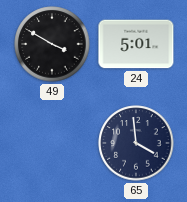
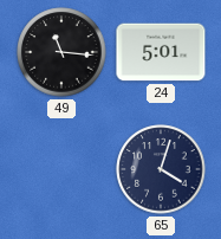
49: 3:50 -> 11:16 (61, 52)
65: 3:59 -> 4:03 (161, 169)
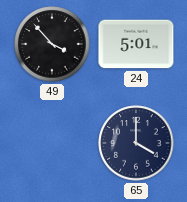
49: 11:16 -> 3:53 (52, 44)
65: 4:03 -> 4:00 (136, 143)
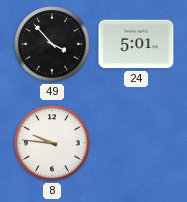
8: none -> 9:46 (52, 143)
65: 4:00 -> none (136, 143)
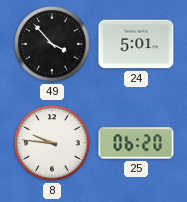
25: none -> 06:20 (136, 143)
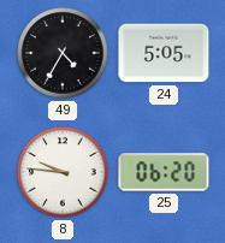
49: 3:53 -> 4:35 (63, 53)
24: 5:01 -> 5:05 (164, 53)
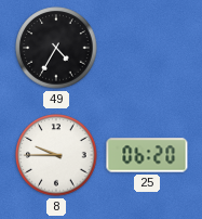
24: 5:05 -> none (164, 53)
8: 9:46 -> 9:45 (56, 155)
